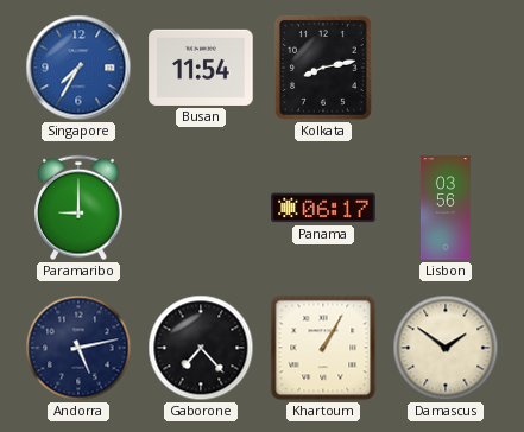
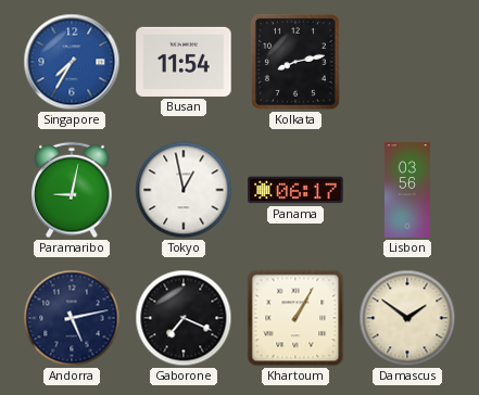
Paramaribo: 9:00 -> 9:02 (72, 190)
Tokyo: none -> 12:58 (184, 190)
Gaborone: 7:23 -> 7:19 (184, 318)
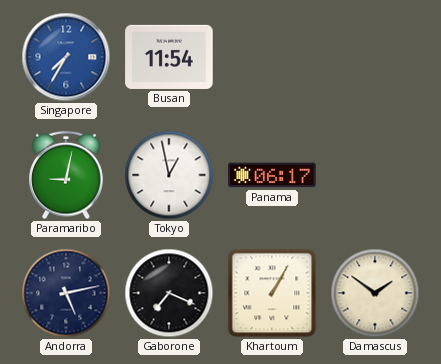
Kolkata: 8:13 -> none (295, 62)
Lisbon: 03:56 -> none (407, 190)
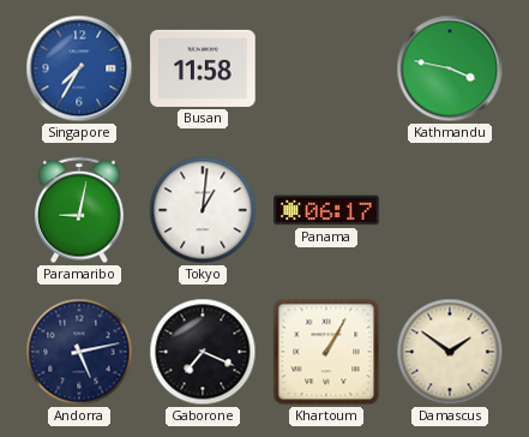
Busan: 11:54 -> 11:58 (203, 68)
Kathmandu: none -> 3:47 (450, 68)
Tokyo: 12:58 -> 1:01 (203, 210)
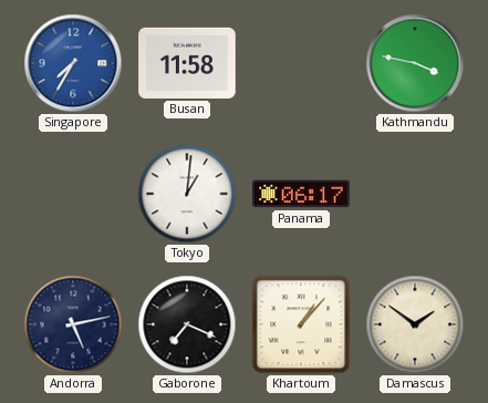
Paramaribo: 9:02 -> none (79, 210)
Khartoum: 1:05 -> 1:07 (301, 324)
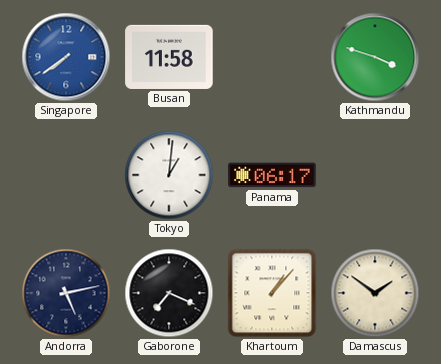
Singapore: 7:35 -> 7:39 (66, 57)
Kathmandu: 3:47 -> 3:48 (375, 57)
